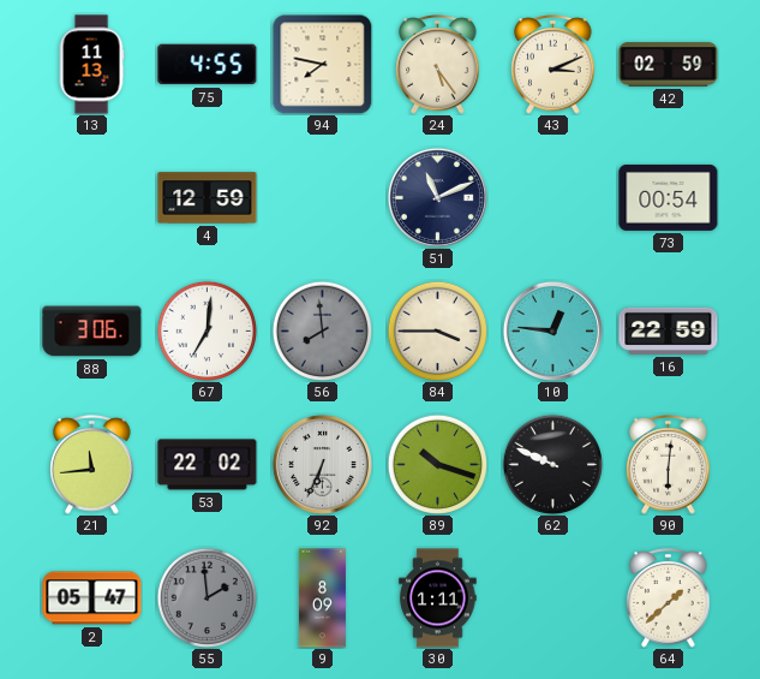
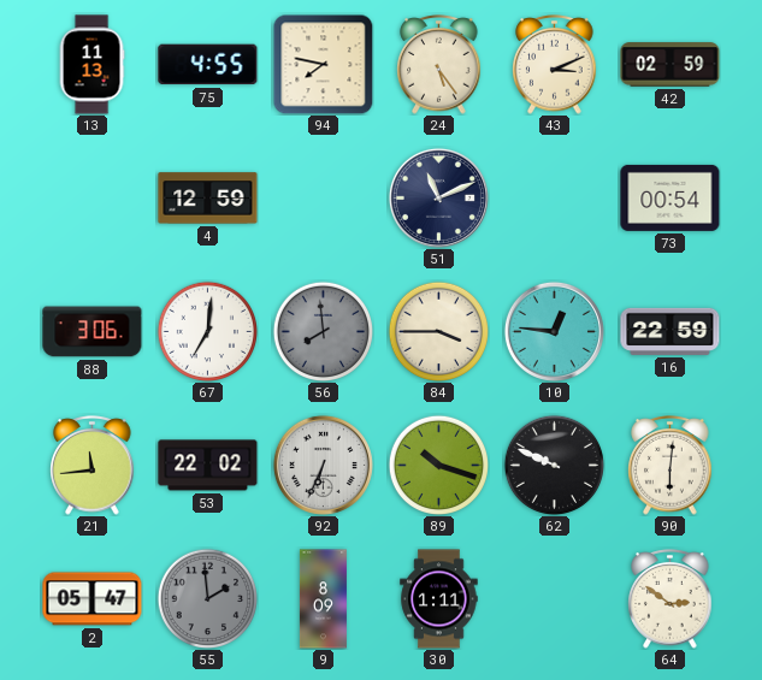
64: 1:38 -> 2:51 (671, 599)
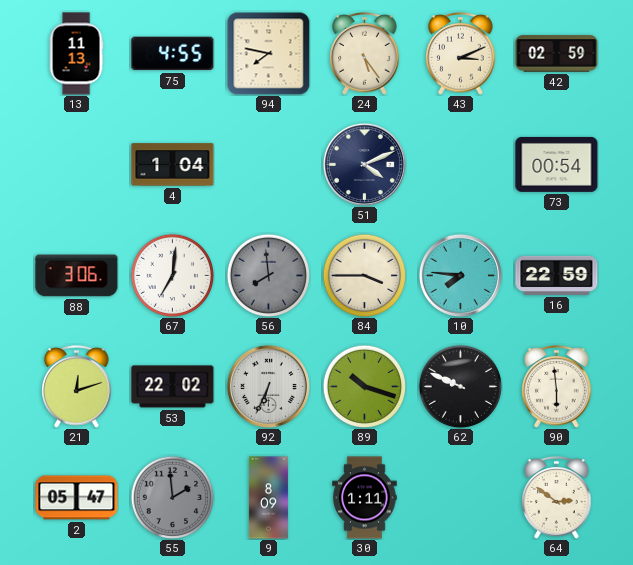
4: 12:59 -> 1:04 (173, 165)
51: 11:11 -> 4:11 (364, 164)
10: 12:46 -> 7:46 (460, 275)
21: 11:44 -> 12:12 (77, 387)
90: 6:01 -> 5:59 (557, 387)
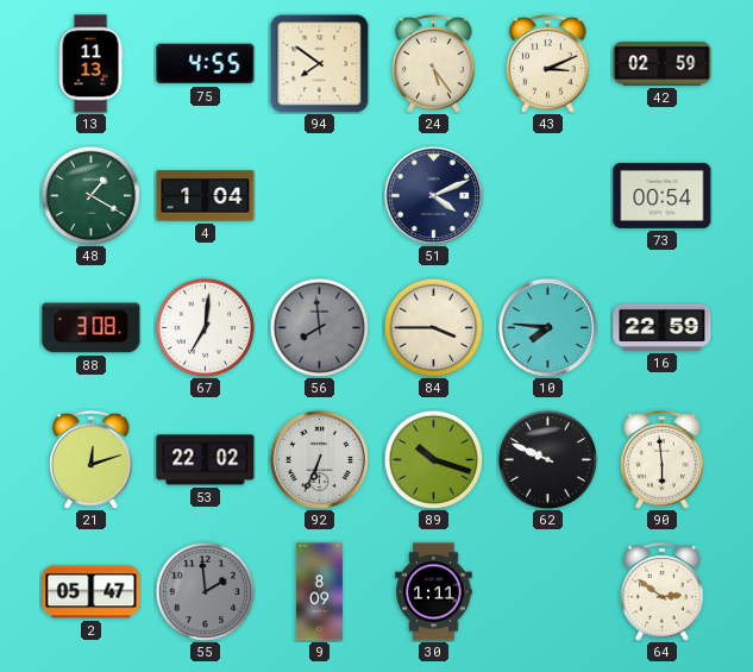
94: 7:47 -> 7:51 (319, 63)
48: none -> 1:20 (90, 195)
88: 3:06 -> 3:08 (92, 328)
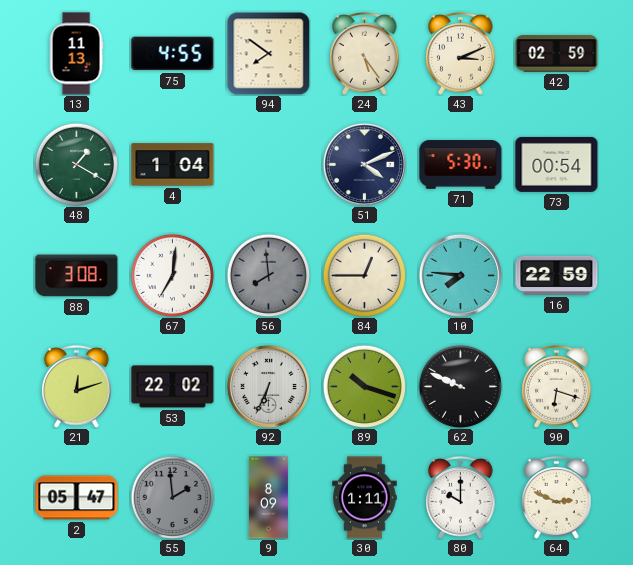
71: none -> 5:30 (461, 165)
84: 3:45 -> 12:45 (364, 275)
90: 5:59 -> 6:18 (557, 387)
80: none -> 10:00 (461, 498)
64: 2:51 -> 2:49 (557, 498)
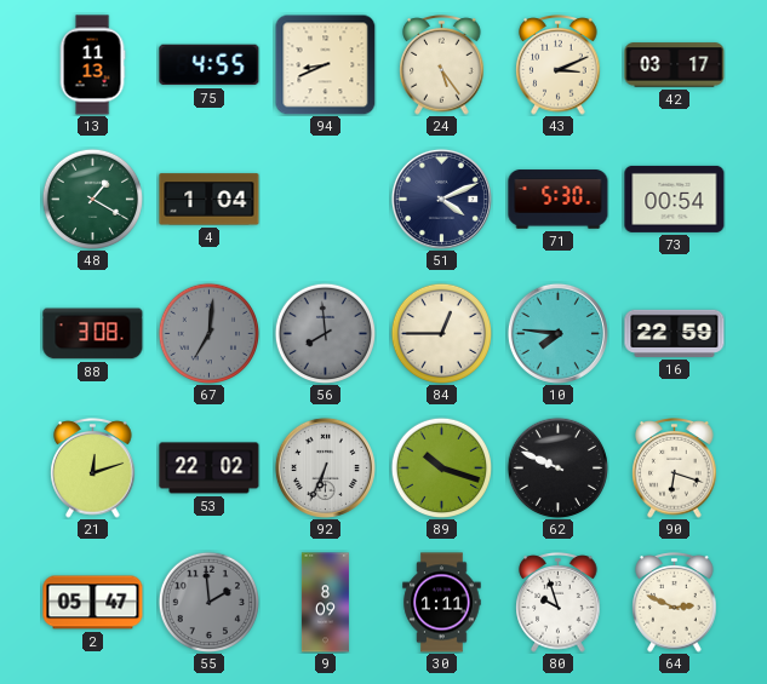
94: 7:51 -> 8:41 (325, 64)
42: 02:59 -> 03:17 (675, 65)
67 dial: white -> grey (208, 333)
80: 10:00 -> 9:57 (559, 603)
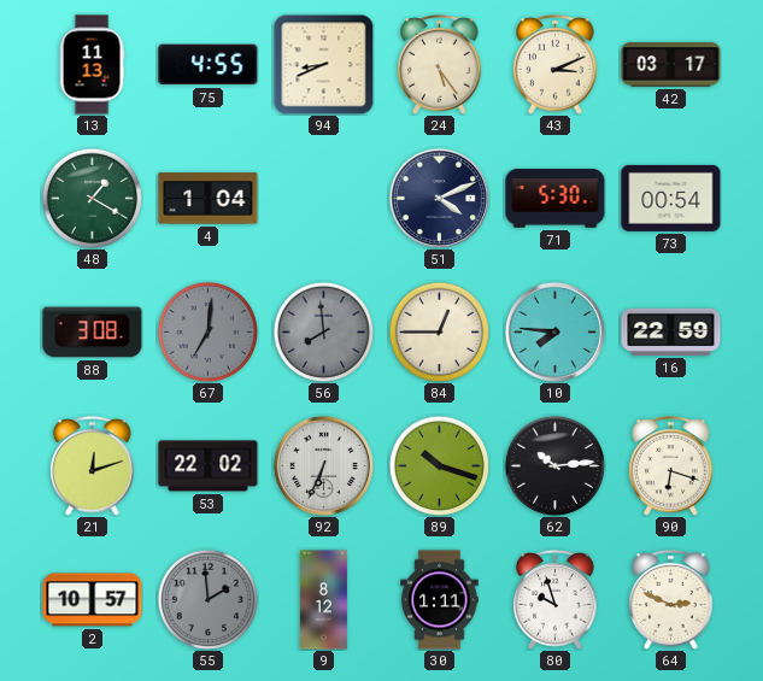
62: 9:49 -> 10:14 (554, 465)
2: 05:47 -> 10:57 (93, 600)
9: 8:09 -> 8:12 (323, 600)
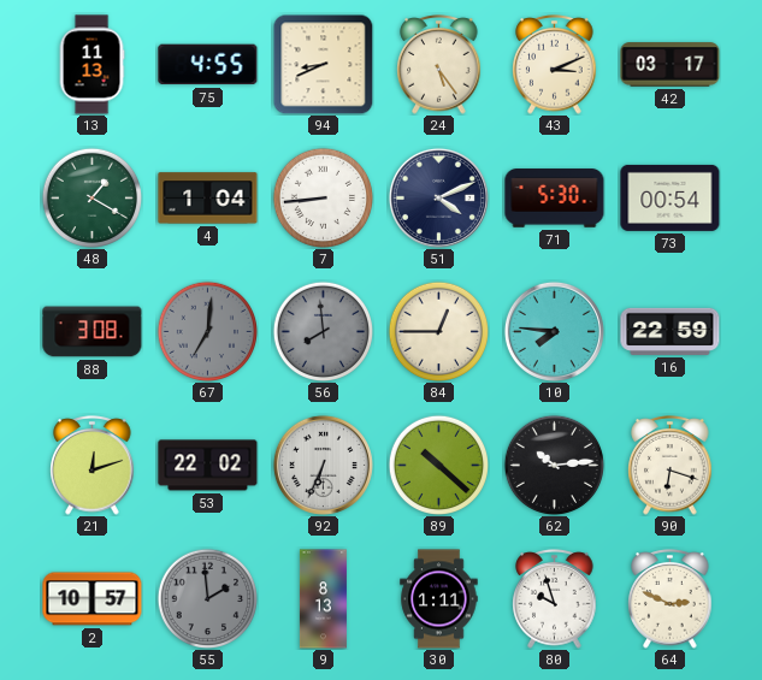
7: none -> 8:44 (323, 197)
89: 10:18 -> 10:22 (438, 465)
9: 8:12 -> 8:13 (323, 599)
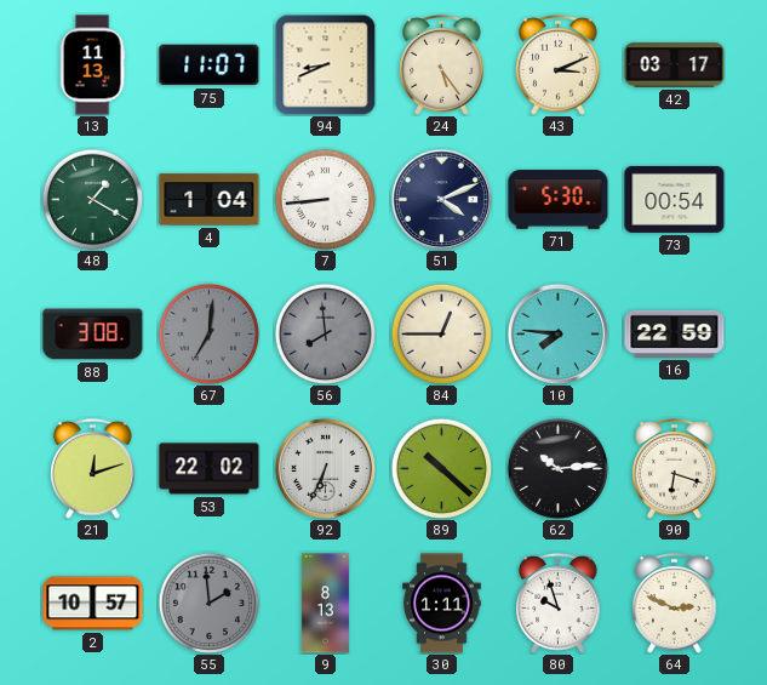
75: 4:55 -> 11:07 (210, 65)
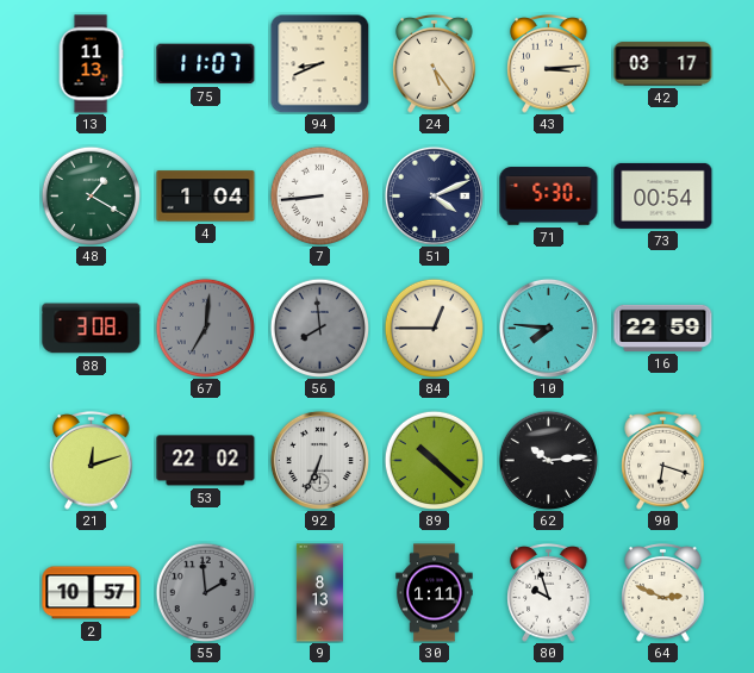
43: 3:11 -> 3:14 (549, 64)
